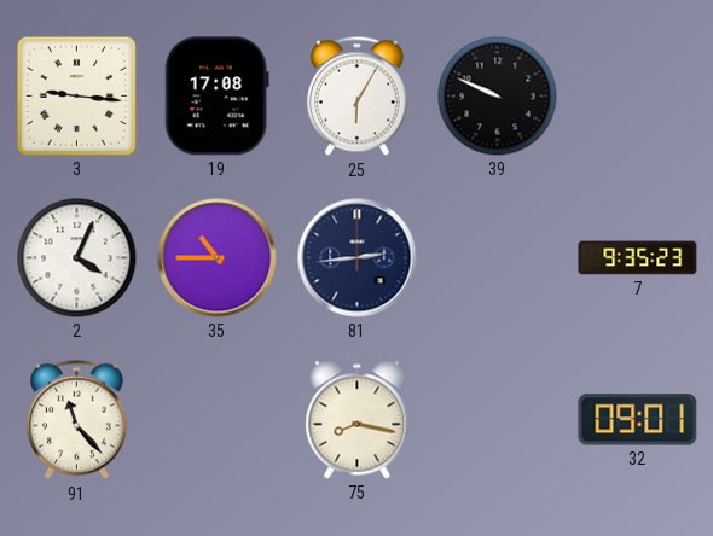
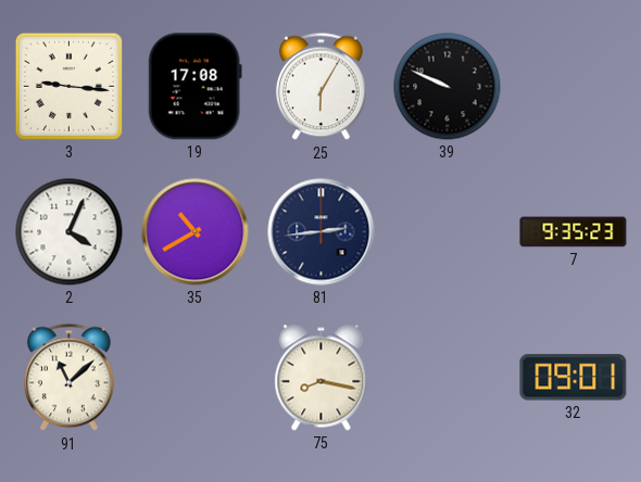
35: 10:45 -> 10:40 (196, 232)
91: 11:23 -> 11:08 (70, 378)
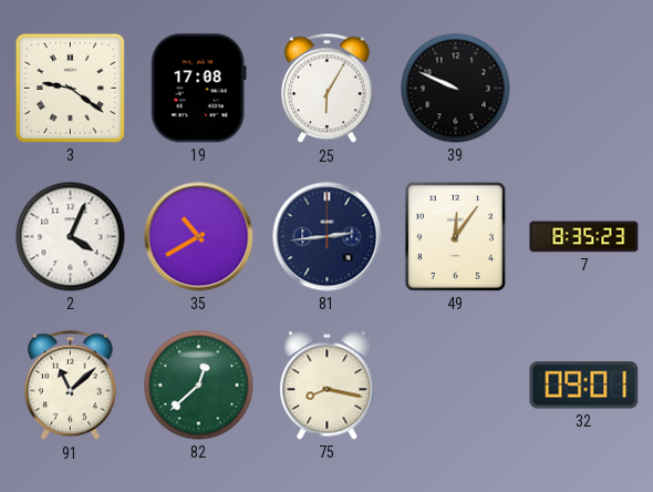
3: 9:16 -> 9:21 (70, 88)
49: none -> 12:06 (455, 236)
7: 9:35 -> 8:35 (584, 237)
82: none -> 12:38 (199, 386)
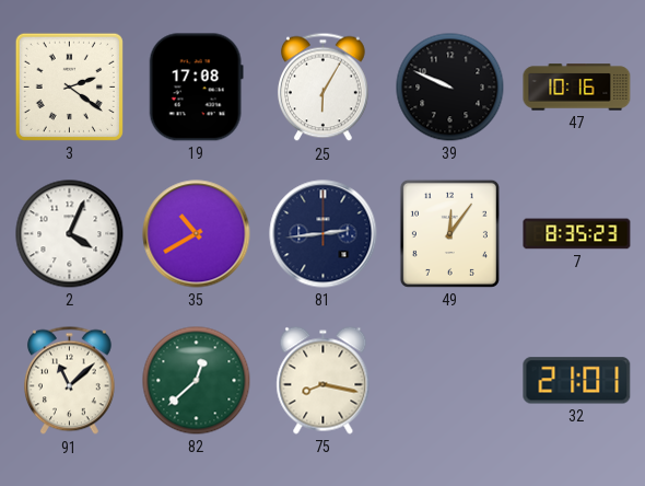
3: 9:21 -> 2:21 (69, 86)
47: none -> 10:16 (577, 88)
32: 09:01 -> 21:01 (577, 381)
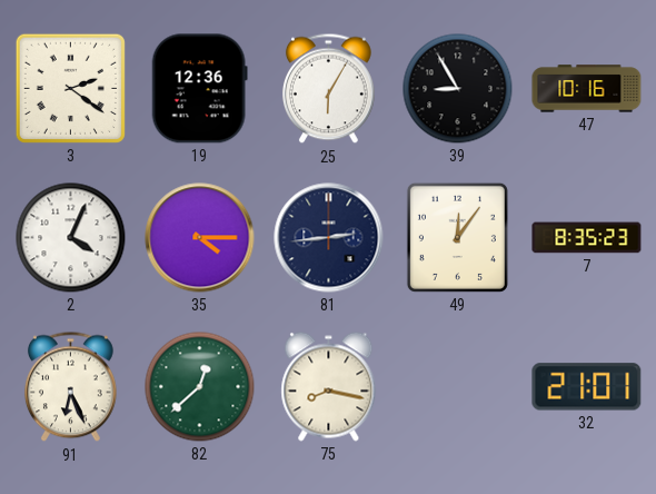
19: 17:08 -> 12:36 (199, 89)
39: 9:49 -> 8:55 (458, 89)
35: 10:40 -> 4:15 (200, 238)
91: 11:08 -> 6:26 (71, 387)
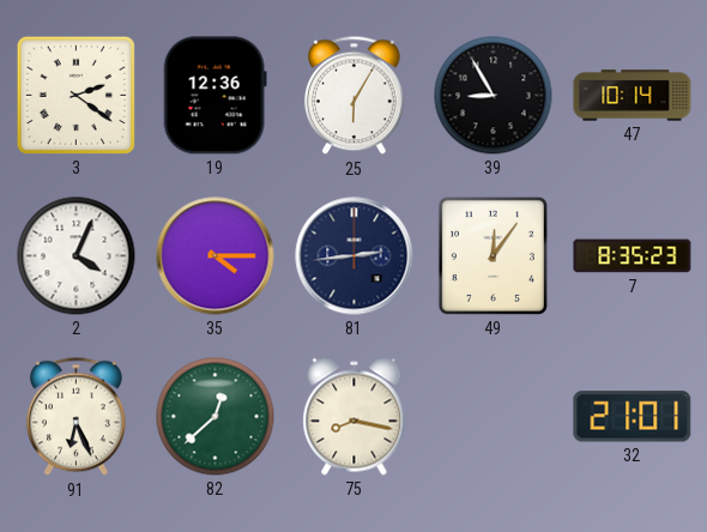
47: 10:16 -> 10:14 (633, 96)
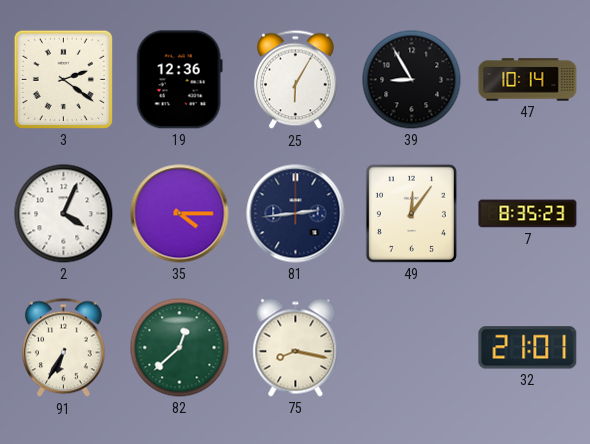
91: 6:26 -> 6:35 (64, 348)
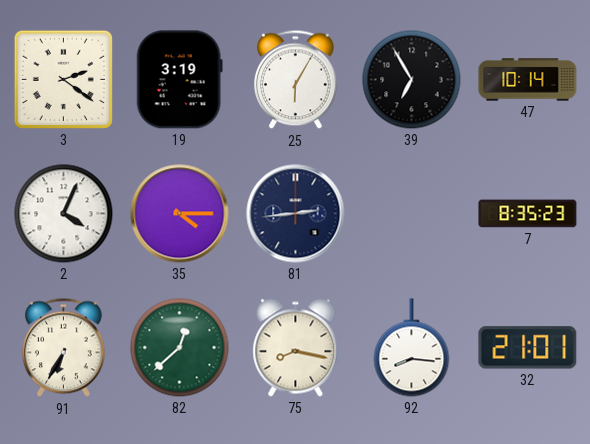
19: 12:36 -> 3:19 (179, 80)
39: 8:55 -> 6:55 (412, 80)
49: 12:06 -> none (411, 213)
92: none -> 8:16 (412, 348)
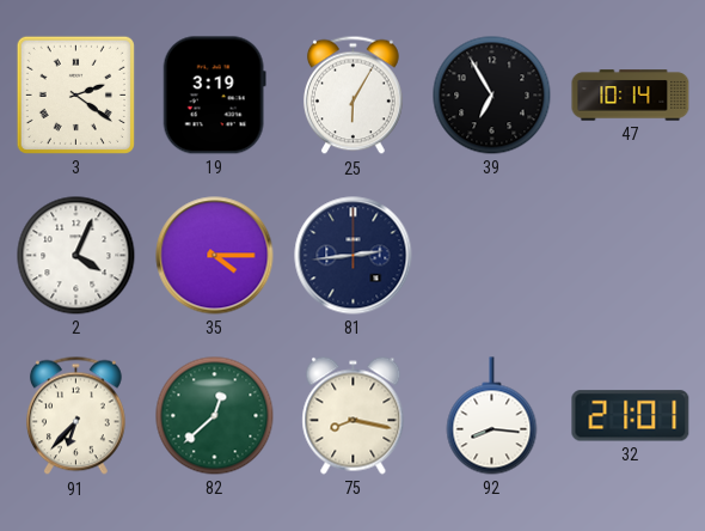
7: 8:35 -> none (528, 214)
91: 6:35 -> 6:37 (76, 416)
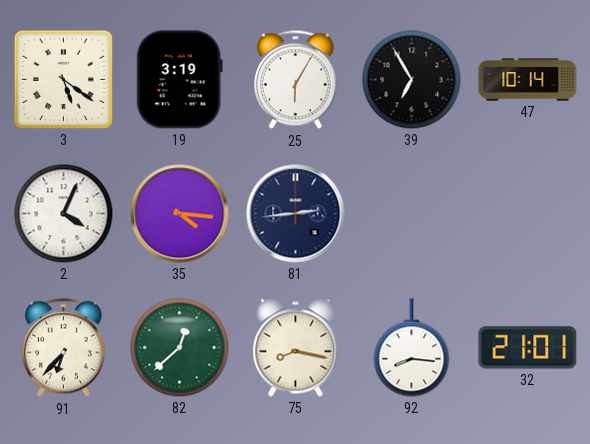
3: 2:21 -> 5:21 (63, 79)
35: 4:15 -> 4:16 (180, 214)
